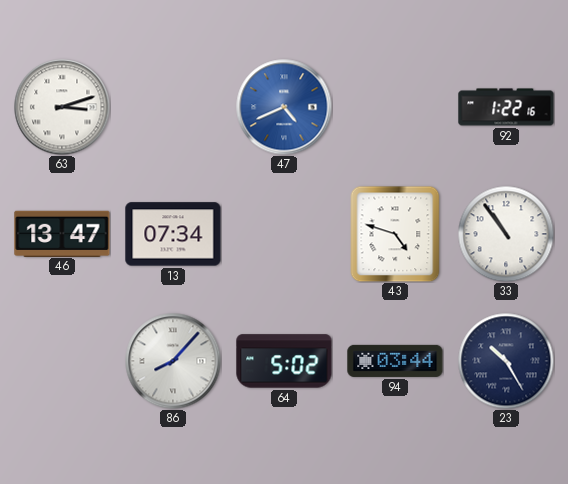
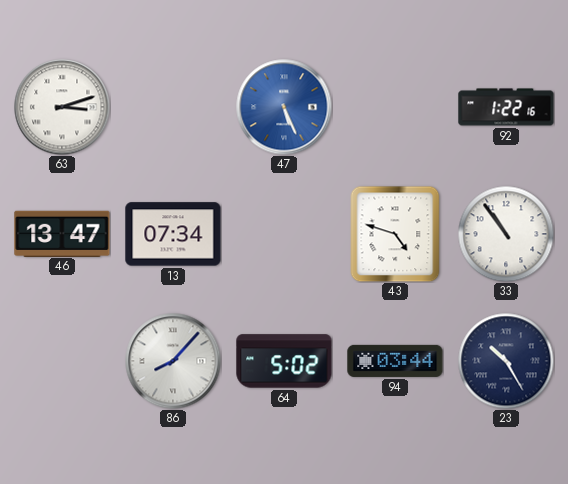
47: 4:41 -> 5:26 (284, 107)
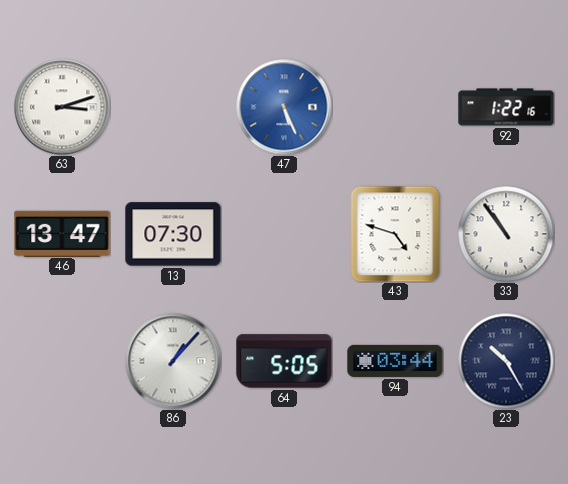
13: 07:34 -> 07:30 (173, 234)
86: 8:07 -> 1:07 (173, 361)
64: 5:02 -> 5:05 (284, 361)
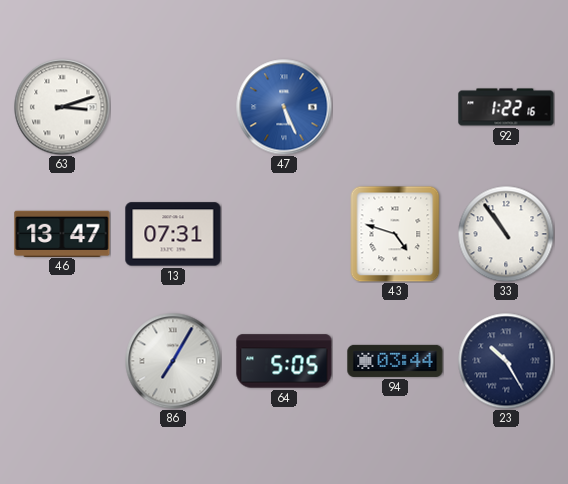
13: 07:30 -> 07:31 (173, 234)
86: 1:07 -> 7:05 (173, 361)
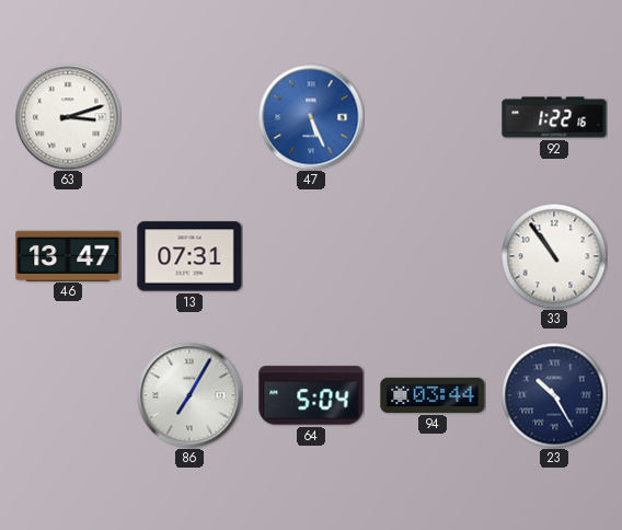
43: 4:48 -> none (395, 234)
64: 5:05 -> 5:04 (311, 395)
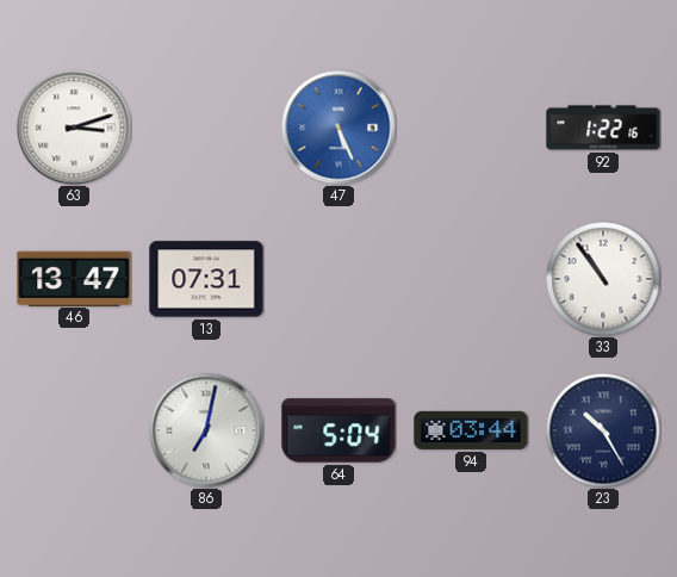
86: 7:05 -> 7:02 (206, 430)
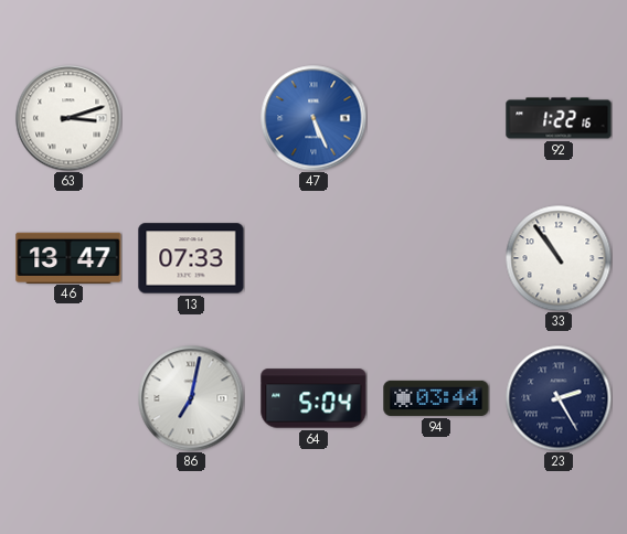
13: 07:31 -> 07:33 (191, 258)
23: 10:25 -> 2:25 (559, 398)
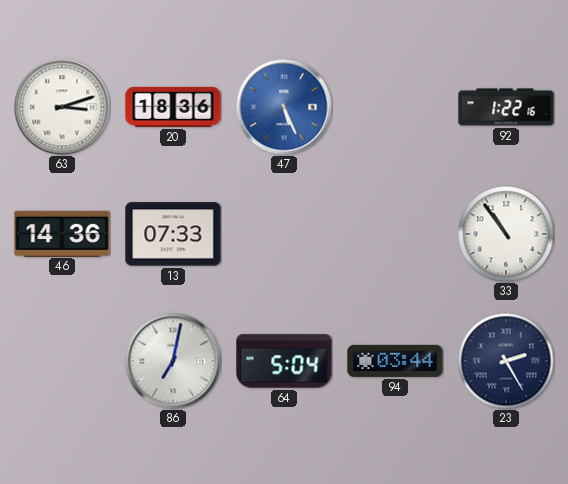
20: none -> 18:36 (173, 107)
46: 13:47 -> 14:36 (62, 233)
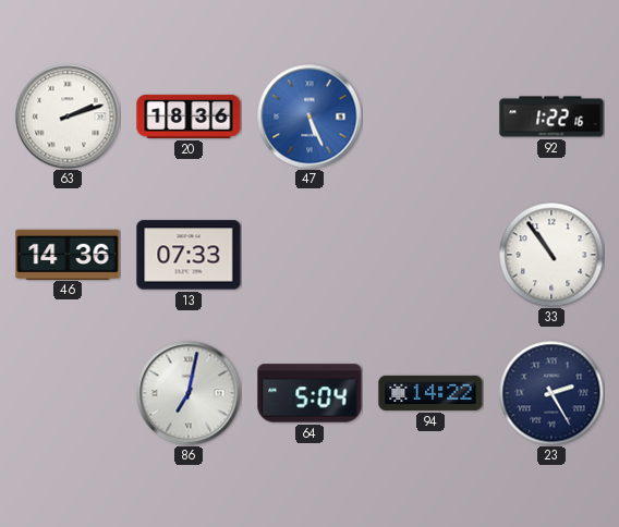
63: 3:12 -> 2:12 (68, 117)
94: 03:44 -> 14:22 (430, 393)
